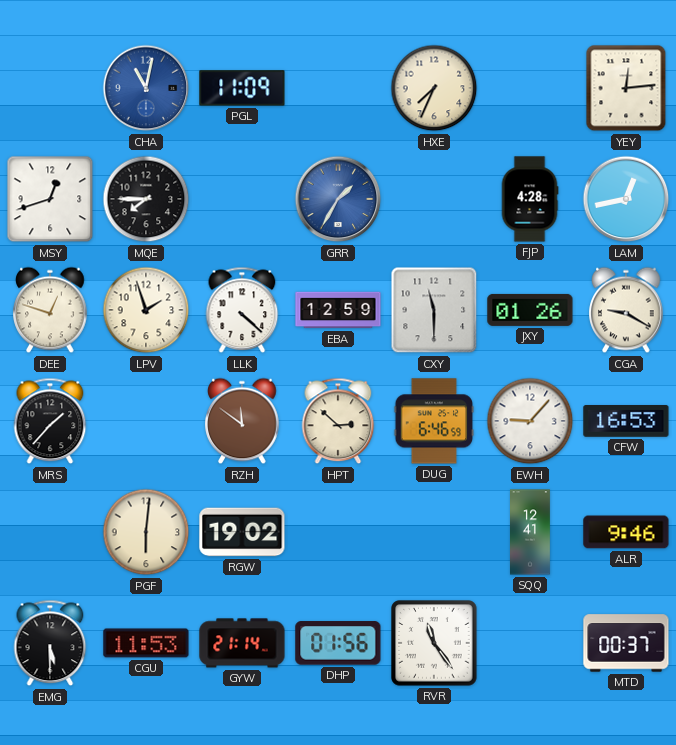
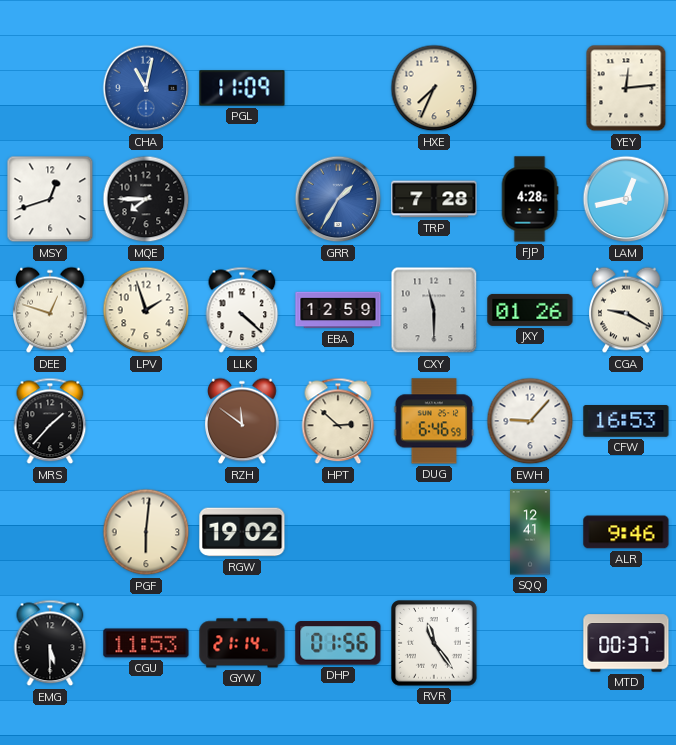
TRP: none -> 7:28 (434, 199)
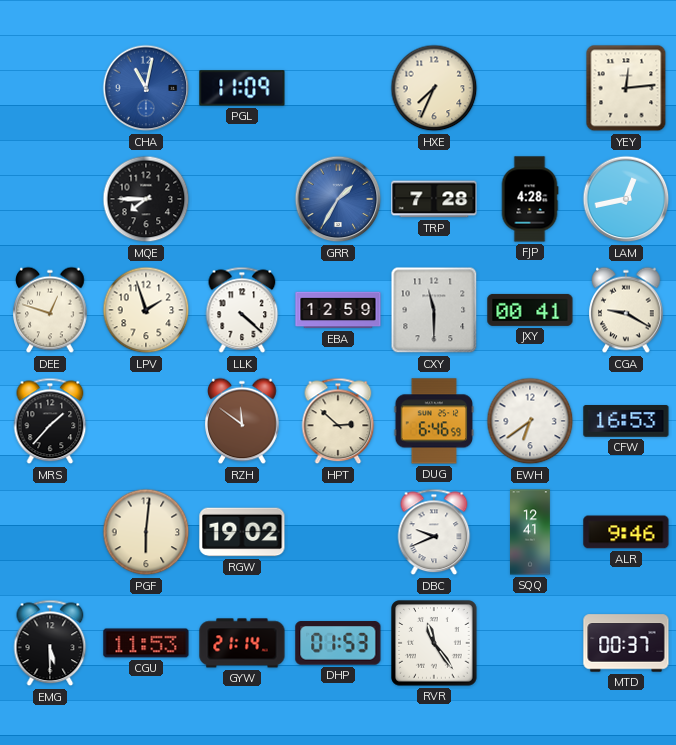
MSY: 12:42 -> none (50, 199)
JXY: 01:26 -> 00:41 (530, 310)
EWH: 9:07 -> 6:39 (530, 421)
DBC: none -> 9:41 (434, 532)
DHP: 01:56 -> 01:53 (338, 643)
